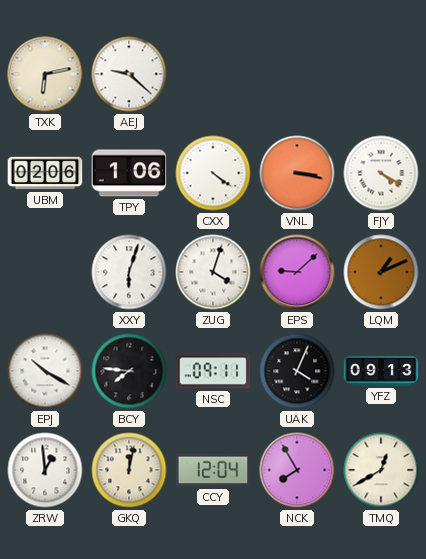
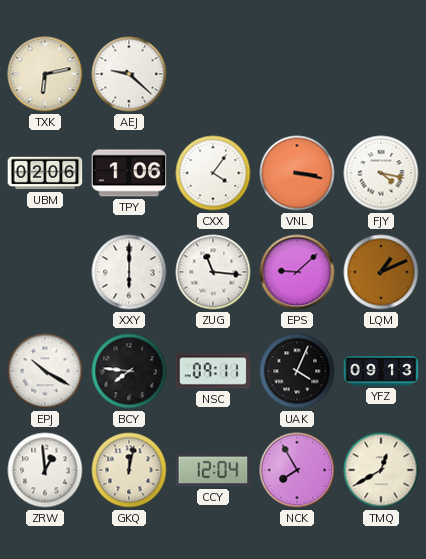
CXX: 4:21 -> 4:06 (213, 173)
FJY: 4:20 -> 4:17 (381, 173)
XXY: 6:03 -> 6:00 (129, 272)
ZUG: 4:03 -> 11:16 (213, 272)
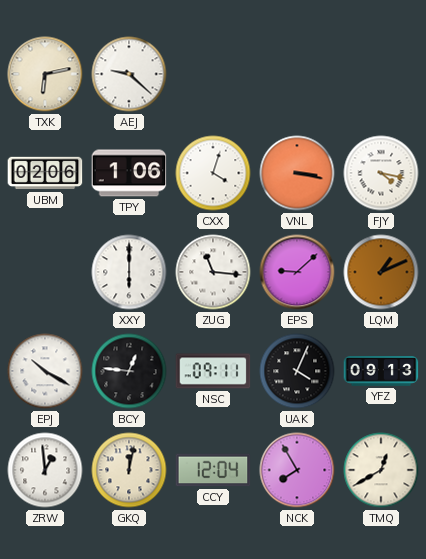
CXX: 4:06 -> 4:03 (213, 173)
BCY: 7:46 -> 12:46 (129, 371)
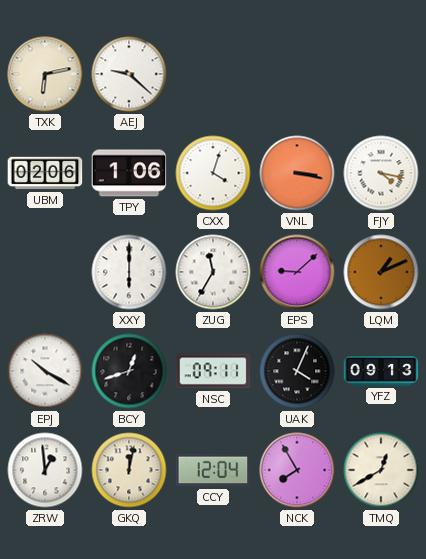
ZUG: 11:16 -> 11:35 (213, 272)
BCY: 12:46 -> 12:42 (129, 371)
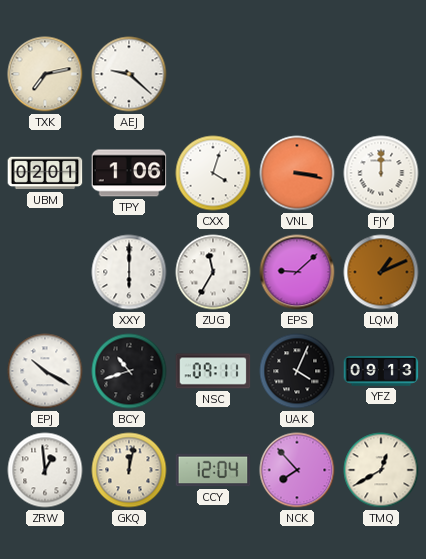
TXK: 6:13 -> 7:13 (45, 74)
UBM: 02:06 -> 02:01 (45, 173)
FJY: 4:17 -> 12:00 (381, 173)
BCY: 12:42 -> 10:42 (129, 371)
NCK: 7:55 -> 7:53 (297, 470)
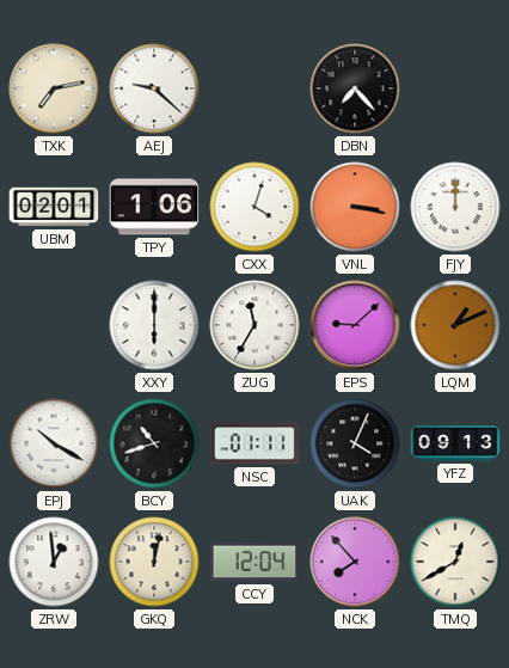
DBN: none -> 7:23 (355, 88)
NSC: 09:11 -> 01:11 (254, 443)
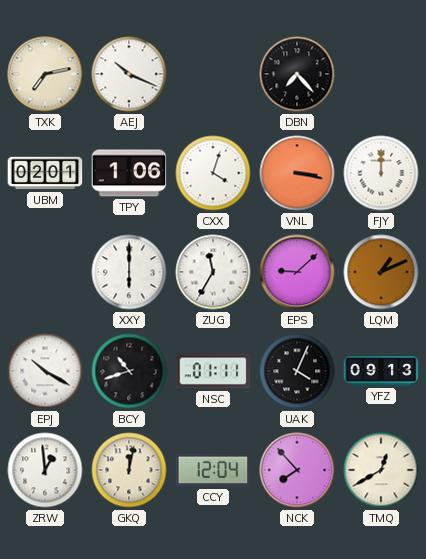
AEJ: 9:22 -> 10:19 (129, 74)
